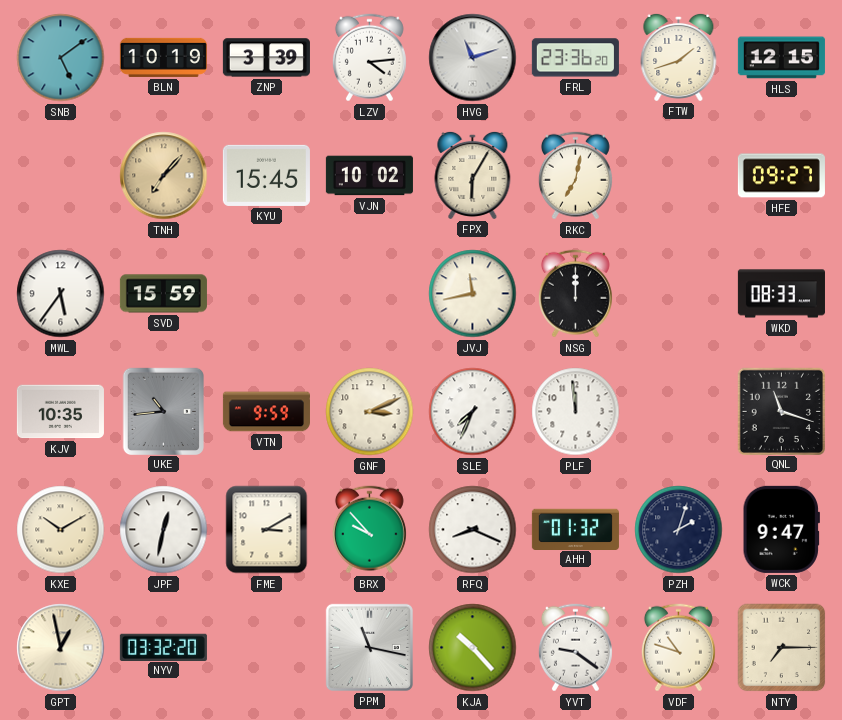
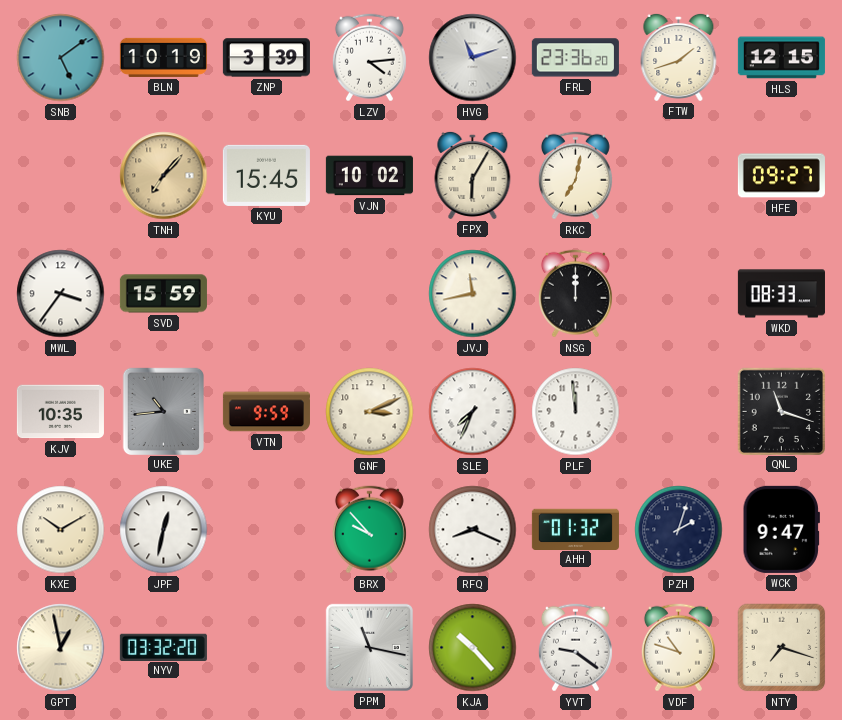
MWL: 5:36 -> 3:36 (61, 294)
FME: 3:10 -> none (267, 530)
NTY: 7:15 -> 7:18 (782, 648)
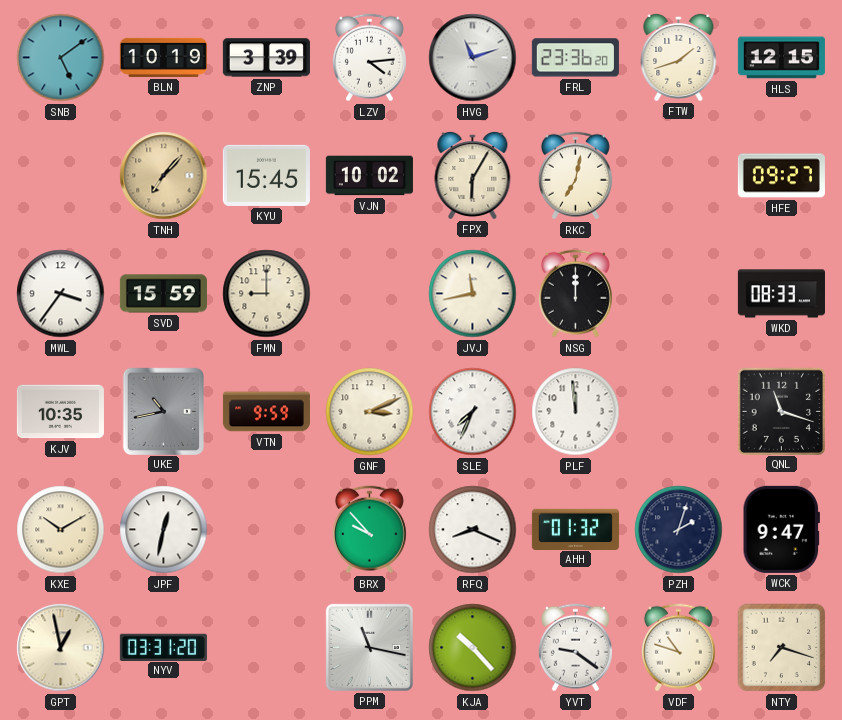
FMN: none -> 9:00 (267, 294)
UKE: 10:44 -> 10:43 (163, 411)
NYV: 03:32 -> 03:31 (163, 647)
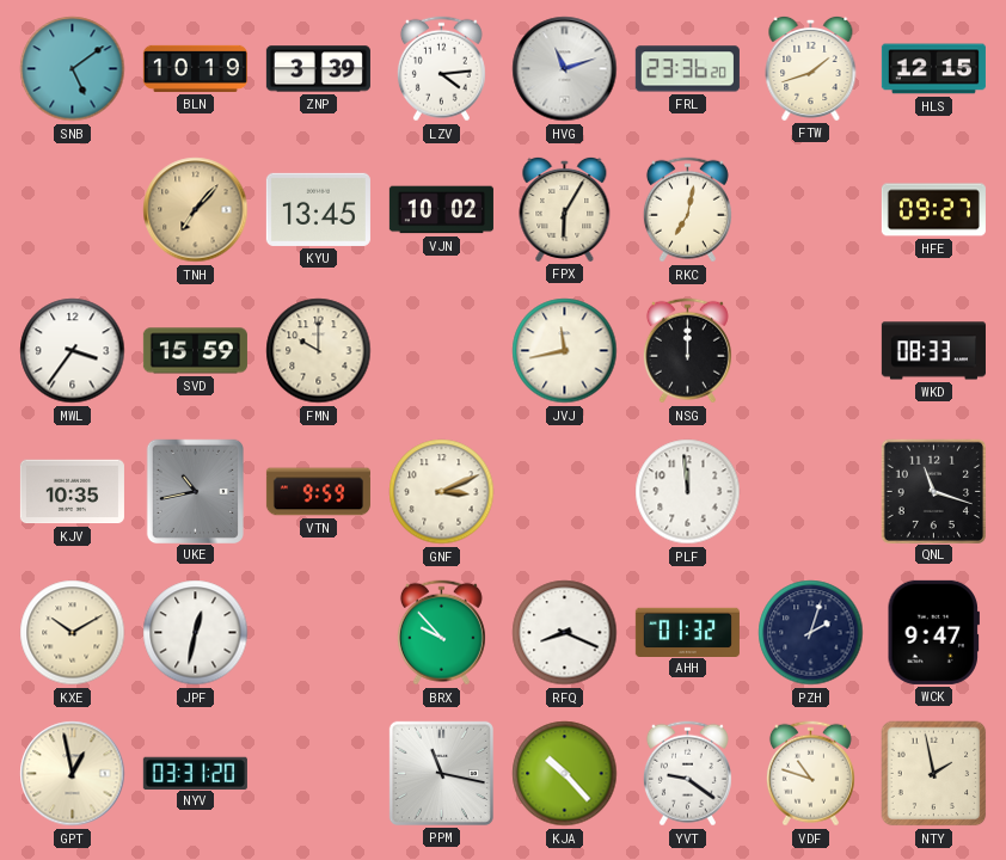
KYU: 15:45 -> 13:45 (318, 209)
FMN: 9:00 -> 10:00 (319, 351)
SLE: 7:34 -> none (473, 412)
NTY: 7:18 -> 1:58 (934, 774)
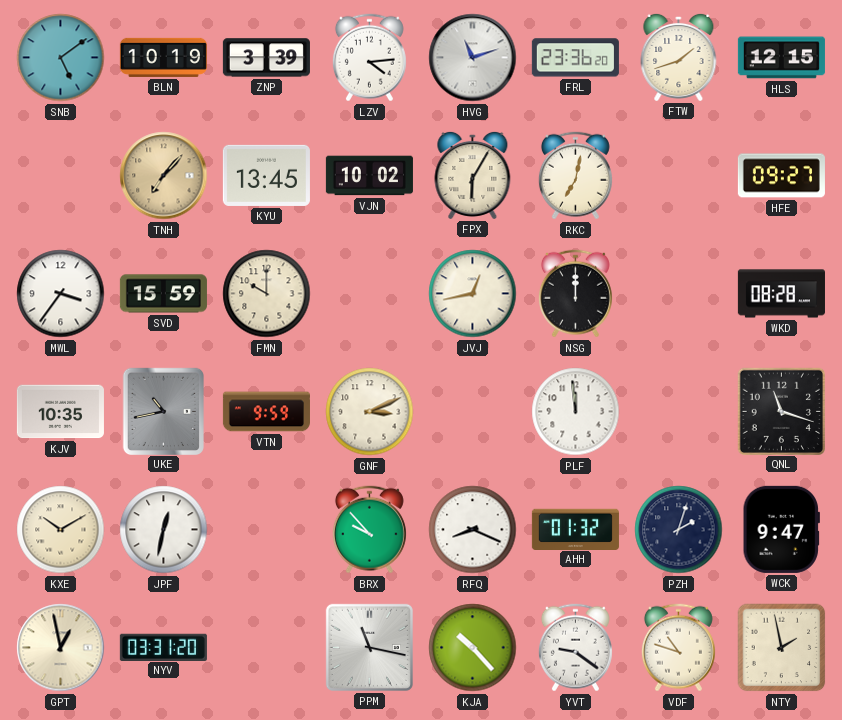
JVJ: 11:43 -> 12:43 (473, 294)
WKD: 08:33 -> 08:28 (781, 294)
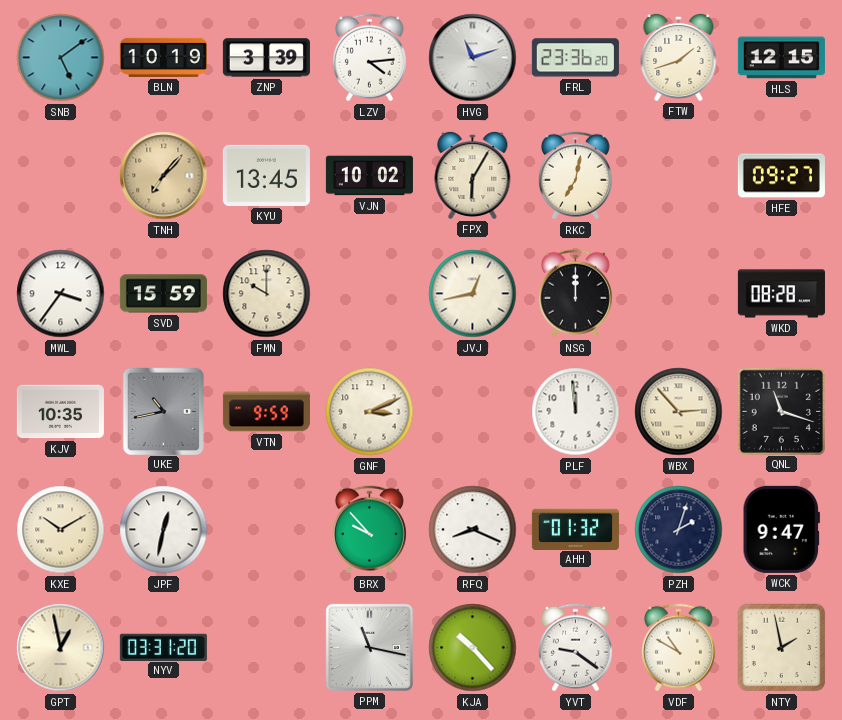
WBX: none -> 2:53 (679, 412)
VDF: 10:48 -> 10:50 (678, 648)
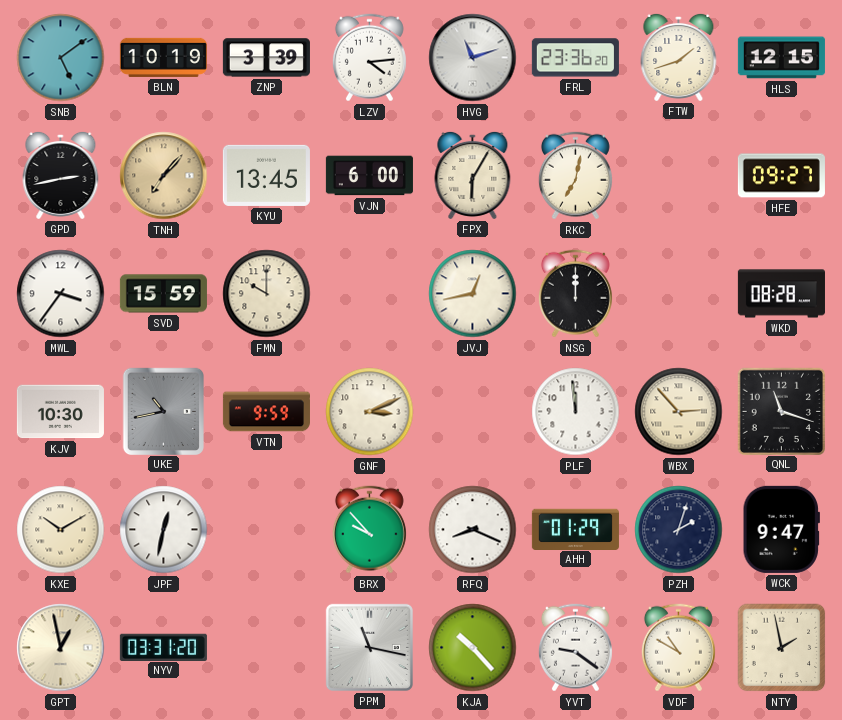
GPD: none -> 2:43 (61, 175)
VJN: 10:02 -> 6:00 (369, 176)
KJV: 10:35 -> 10:30 (60, 412)
AHH: 01:32 -> 01:29 (575, 529)
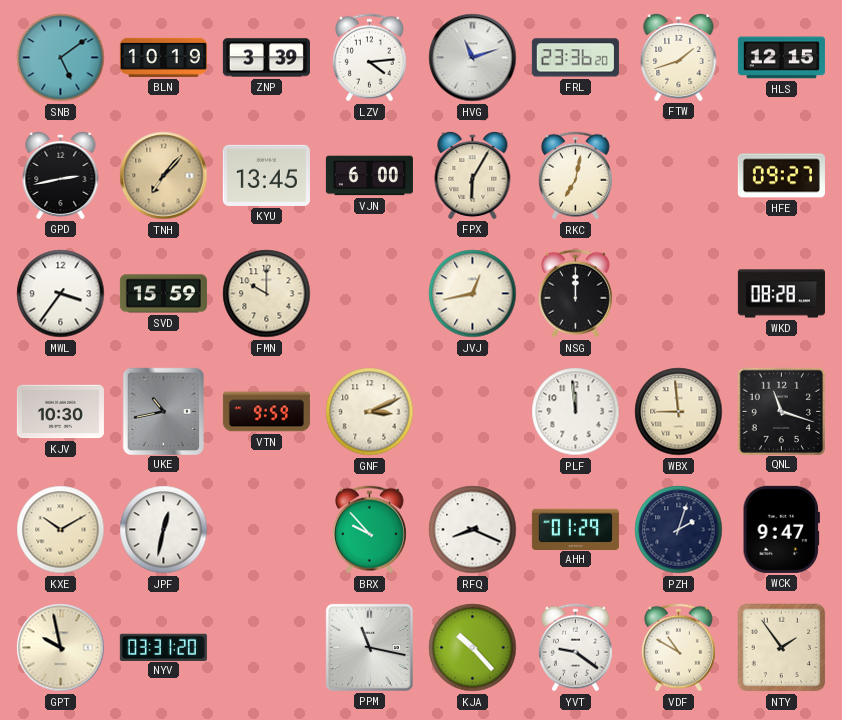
WBX: 2:53 -> 8:59 (679, 412)
GPT: 12:58 -> 9:58 (61, 648)
NTY: 1:58 -> 1:54 (782, 648)
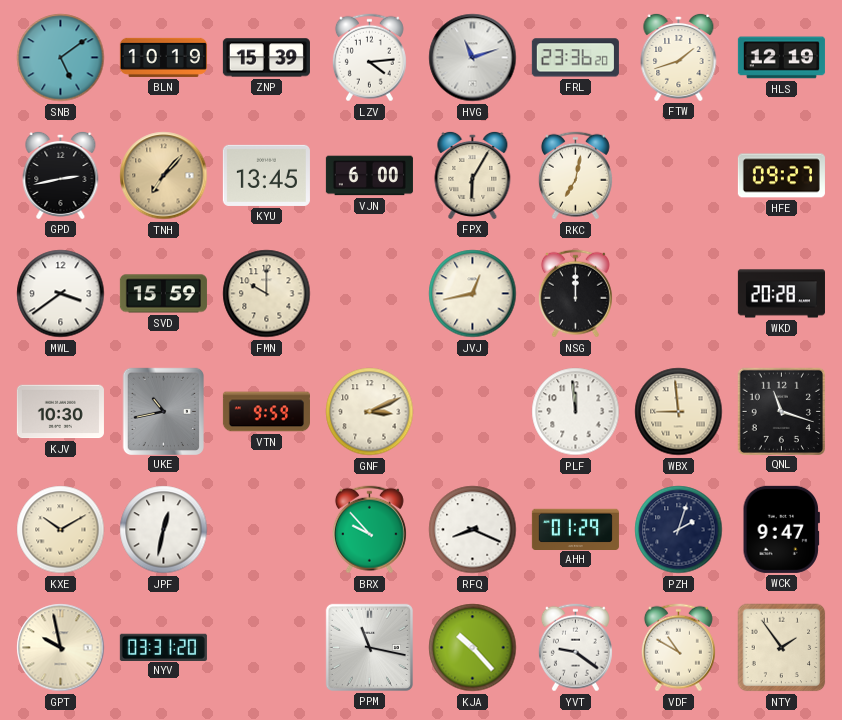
ZNP: 3:39 -> 15:39 (266, 58)
HLS: 12:15 -> 12:19 (781, 58)
MWL: 3:36 -> 3:39 (61, 294)
WKD: 08:28 -> 20:28 (781, 294)
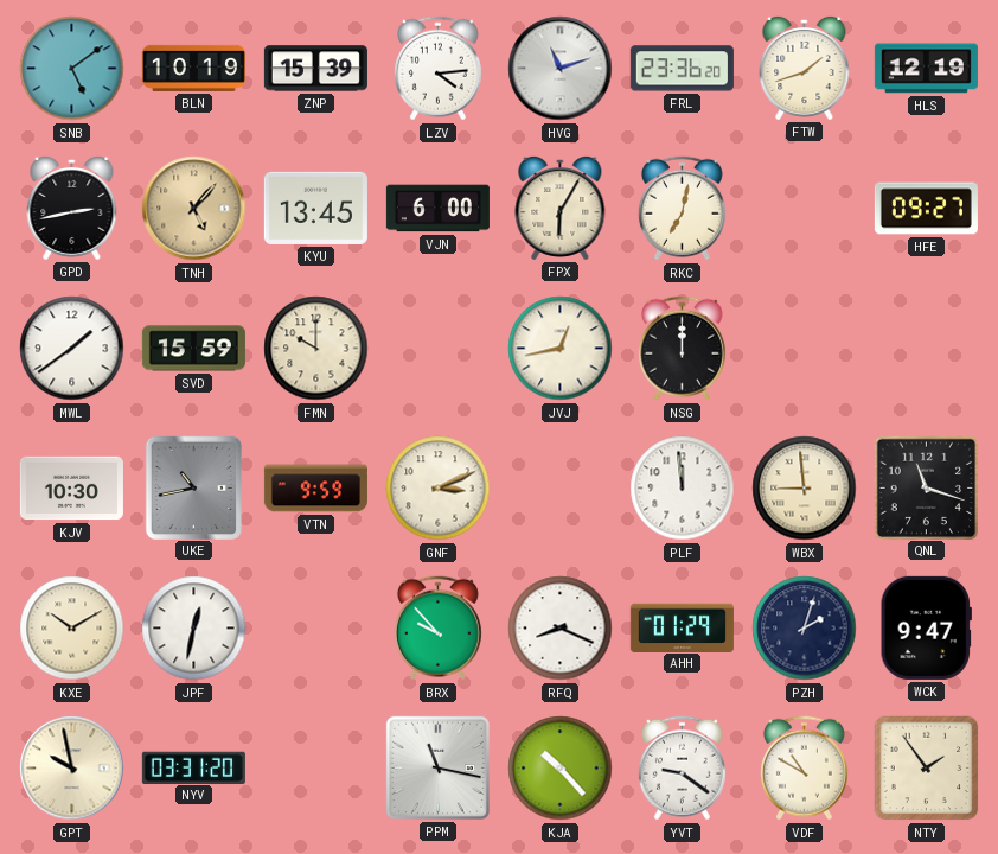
TNH: 7:07 -> 5:07 (194, 209)
MWL: 3:39 -> 1:39 (72, 349)
WKD: 20:28 -> none (781, 294)
